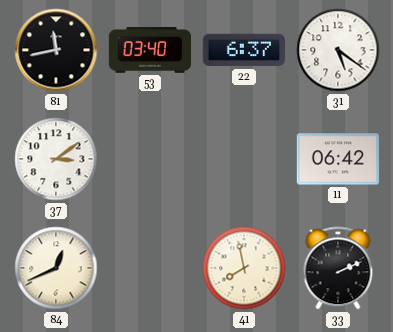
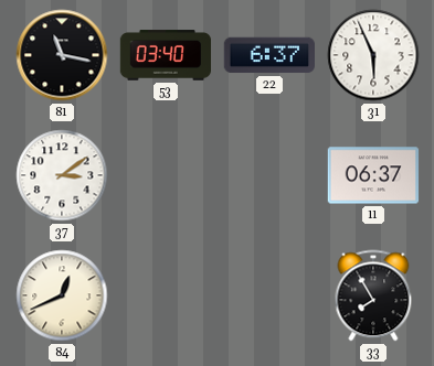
81: 11:43 -> 11:17 (62, 55)
31: 5:21 -> 5:56 (373, 55)
11: 06:42 -> 06:37 (373, 175)
41: 7:58 -> none (244, 268)
33: 2:11 -> 7:55 (373, 295)
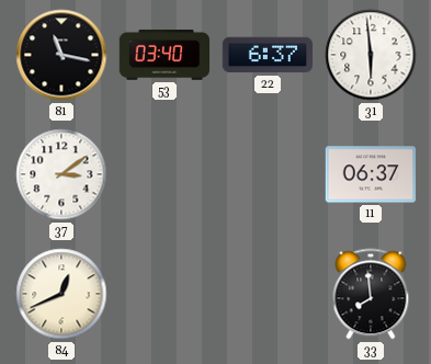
31: 5:56 -> 5:59 (371, 55)
33: 7:55 -> 7:59 (371, 294)
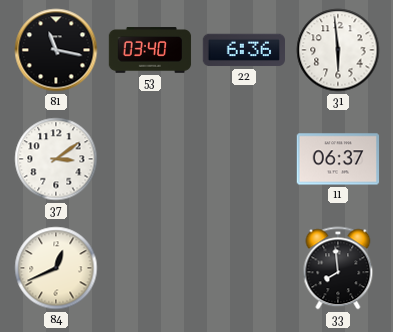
22: 6:37 -> 6:36 (244, 50)
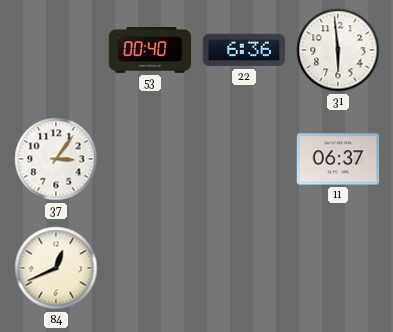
81: 11:17 -> none (56, 50)
53: 03:40 -> 00:40 (150, 50)
37: 3:09 -> 3:06 (56, 159)
33: 7:59 -> none (338, 268)
